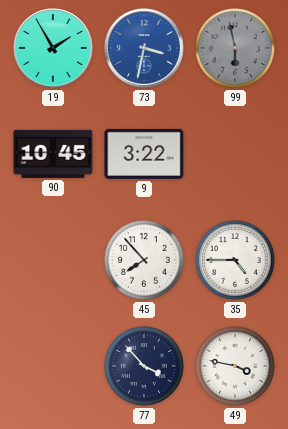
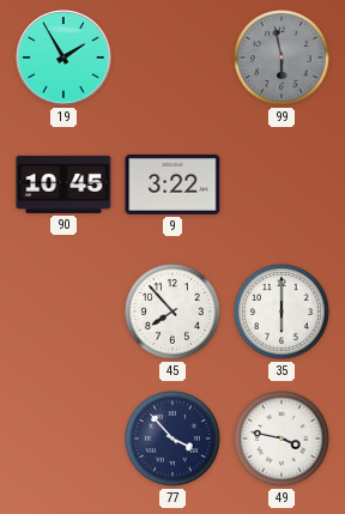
73: 3:32 -> none (144, 48)
35: 4:45 -> 6:00 (283, 313)
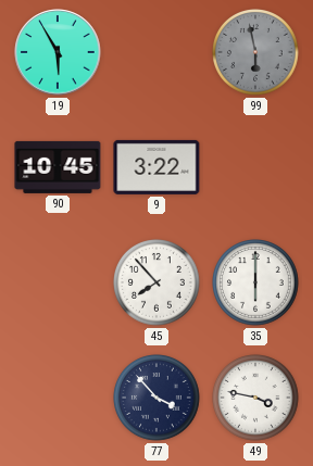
19: 1:55 -> 5:55 (58, 52)
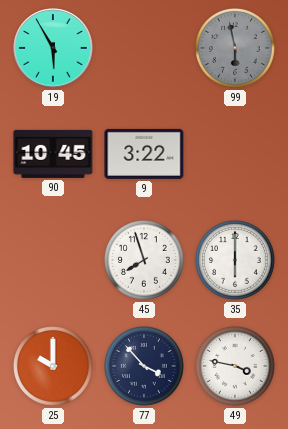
45: 7:53 -> 7:57 (145, 261)
25: none -> 10:00 (54, 367)
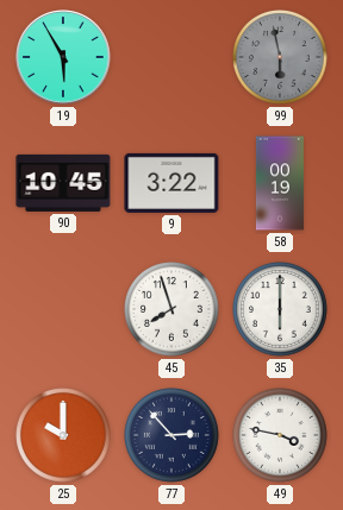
58: none -> 00:19 (280, 183)
77: 3:53 -> 2:53 (173, 436)
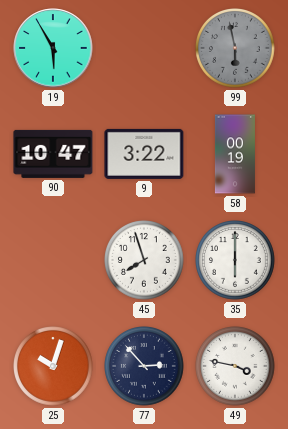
90: 10:45 -> 10:47 (53, 154)
25: 10:00 -> 10:03 (54, 367)
